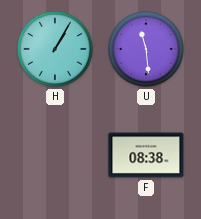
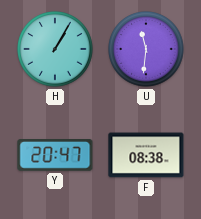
U: 11:29 -> 11:31 (146, 49)
Y: none -> 20:47 (55, 156)
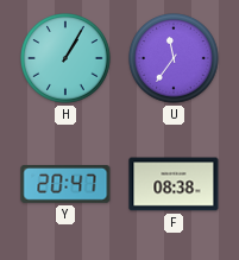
U: 11:31 -> 11:36 (174, 58)
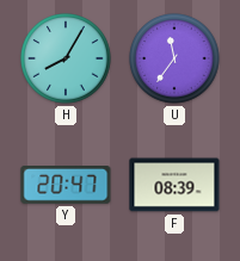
H: 1:05 -> 8:05 (66, 58)
F: 08:38 -> 08:39 (174, 185)
